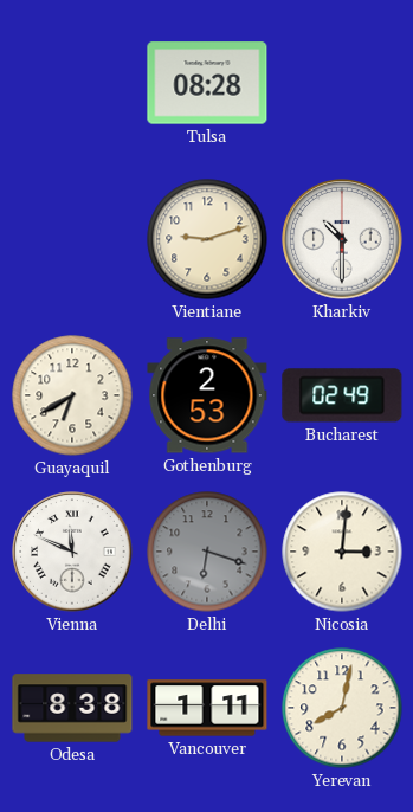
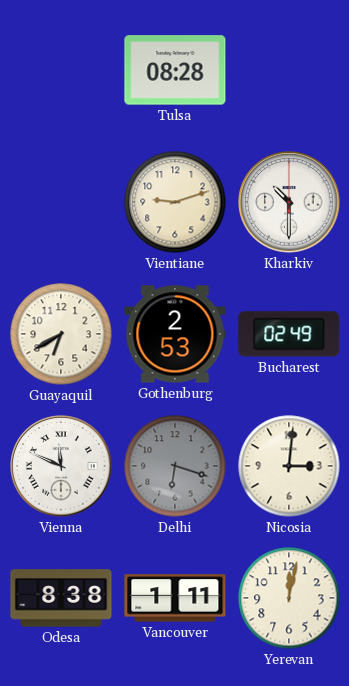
Yerevan: 8:02 -> 12:02 (289, 598)
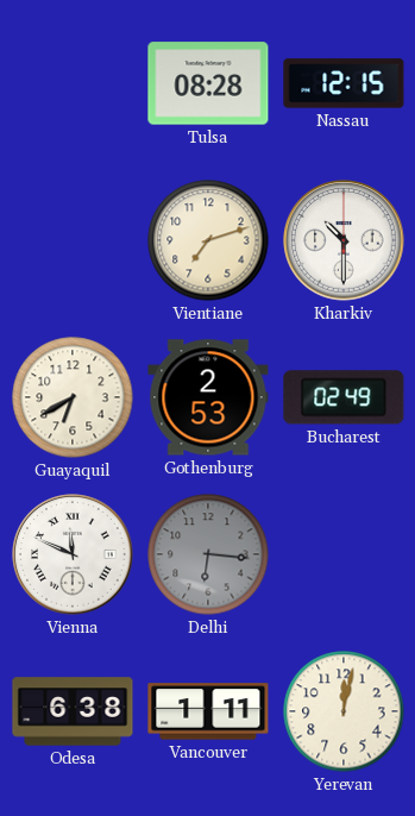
Nassau: none -> 12:15 (344, 83)
Vientiane: 9:12 -> 7:12 (208, 240)
Delhi: 6:18 -> 6:16 (208, 554)
Nicosia: 3:01 -> none (289, 466)
Odesa: 8:38 -> 6:38 (73, 711)
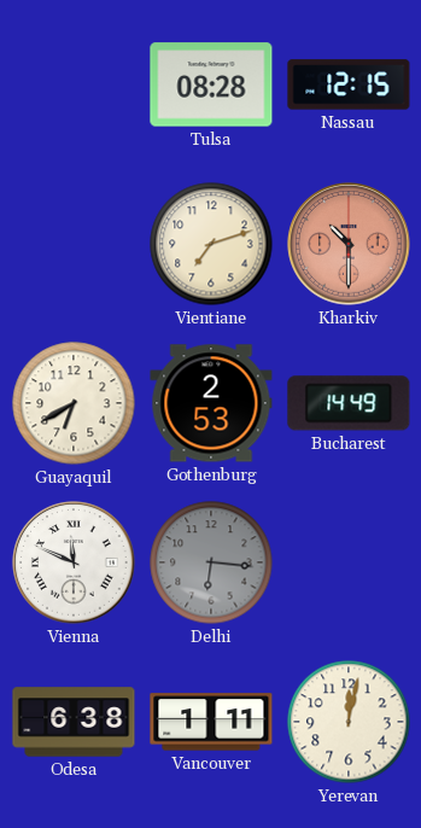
Kharkiv dial: white -> salmon (349, 244)
Bucharest: 02:49 -> 14:49 (349, 403)
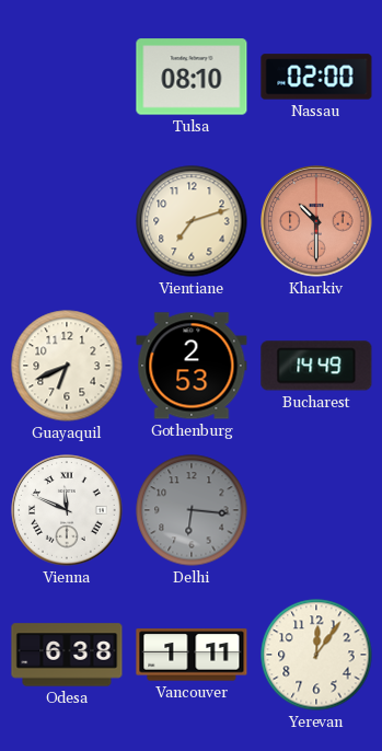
Tulsa: 08:28 -> 08:10 (192, 77)
Nassau: 12:15 -> 02:00 (316, 77)
Guayaquil: 6:40 -> 6:41 (67, 366)
Yerevan: 12:02 -> 12:06 (316, 655)
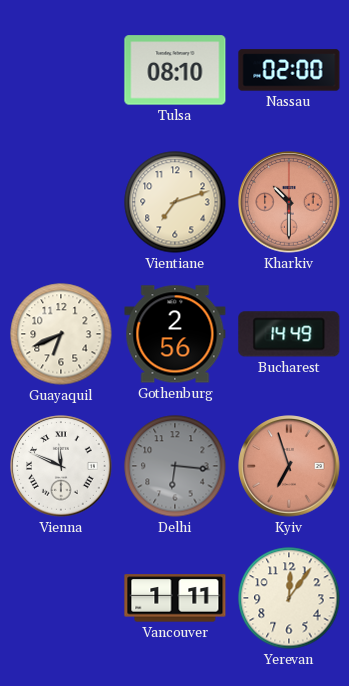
Gothenburg: 2:53 -> 2:56 (175, 334)
Kyiv: none -> 6:57 (289, 466)
Odesa: 6:38 -> none (67, 655)
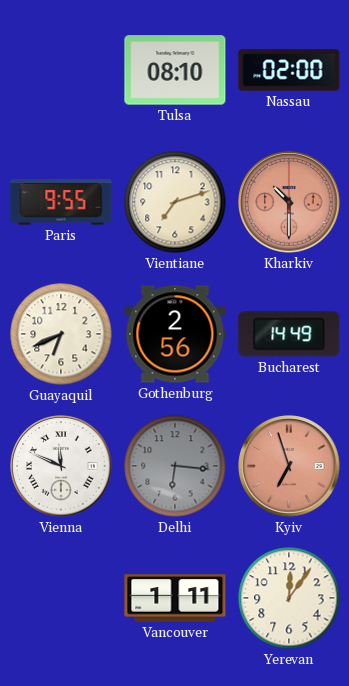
Paris: none -> 9:55 (61, 202)
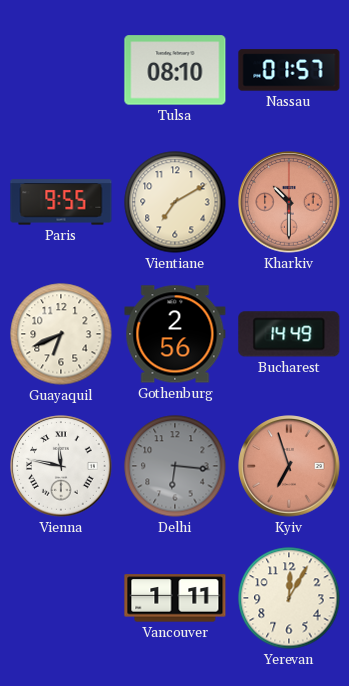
Nassau: 02:00 -> 01:57 (289, 70)
Vientiane: 7:12 -> 7:10 (175, 202)
Vienna: 11:49 -> 11:47 (61, 466)
Yerevan: 12:06 -> 12:05 (289, 598)
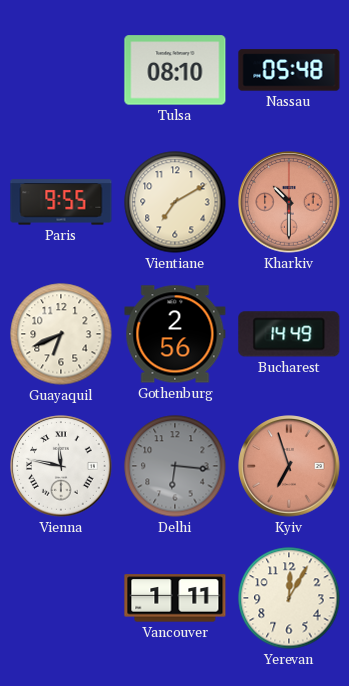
Nassau: 01:57 -> 05:48 (289, 70)
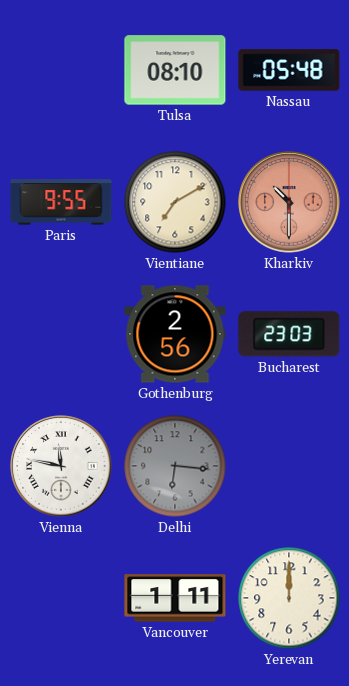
Guayaquil: 6:41 -> none (61, 334)
Bucharest: 14:49 -> 23:03 (289, 334)
Kyiv: 6:57 -> none (289, 466)
Yerevan: 12:05 -> 12:00 (289, 598)
